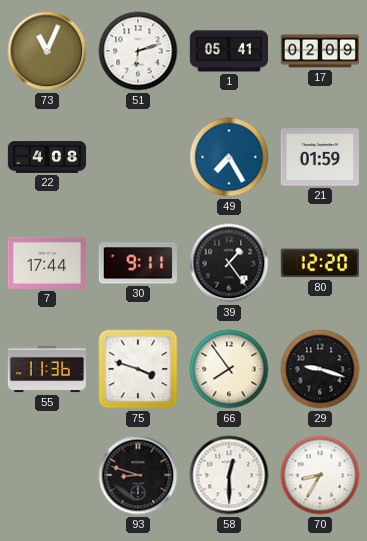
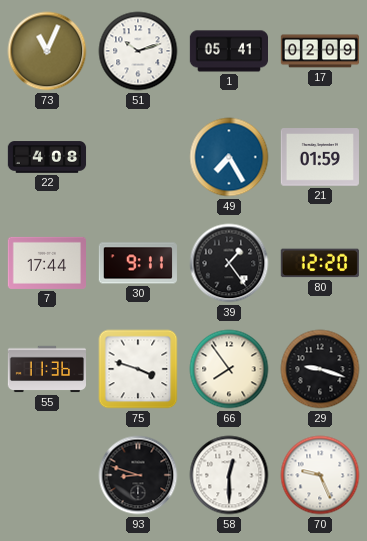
51: 6:12 -> 10:12 (138, 51)
70: 8:35 -> 9:26 (320, 475)
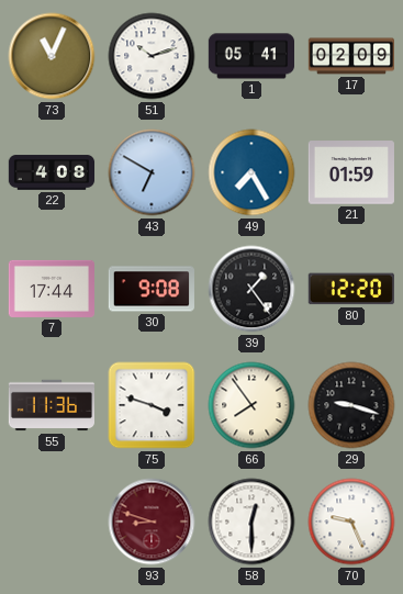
43: none -> 6:50 (152, 172)
30: 9:11 -> 9:08 (150, 289)
93 dial: black -> burgundy (152, 522)
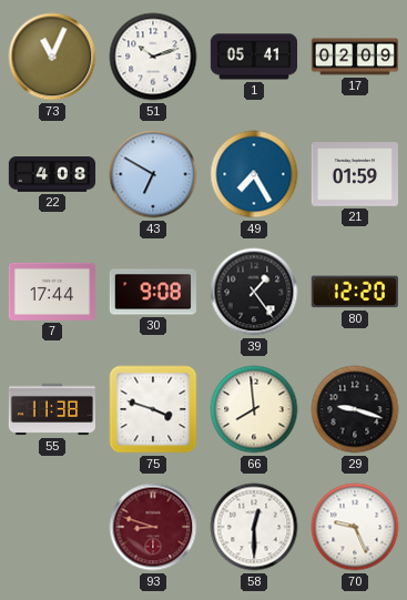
55: 11:36 -> 11:38 (51, 409)
66: 7:54 -> 7:59 (254, 409)
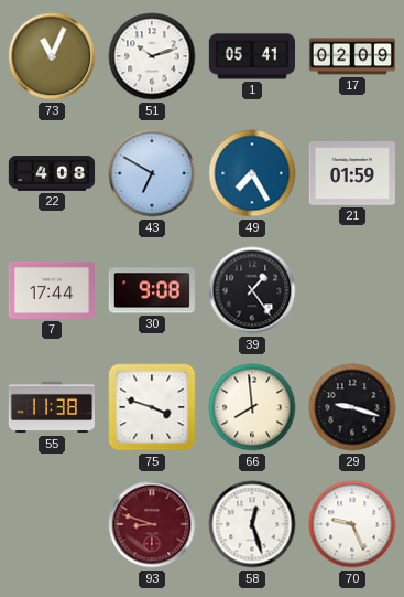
80: 12:20 -> none (355, 292)
58: 12:30 -> 12:27 (252, 524)
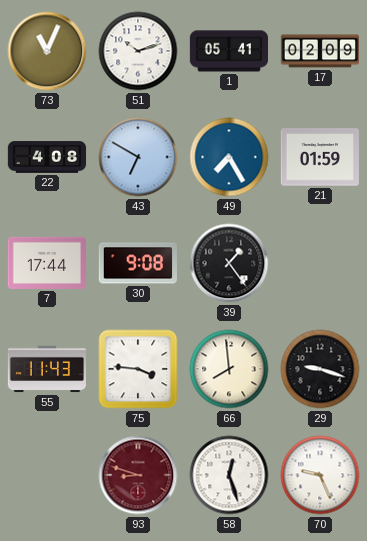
55: 11:38 -> 11:43 (46, 369)
75: 3:48 -> 3:46 (138, 369)
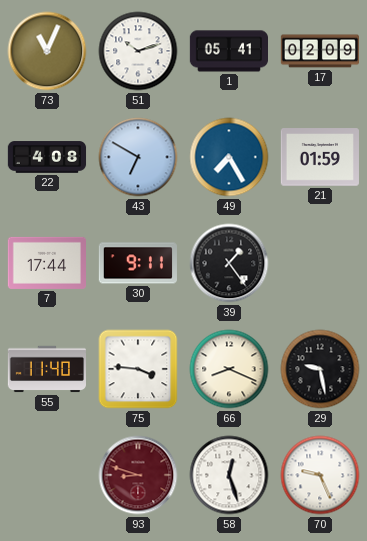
30: 9:08 -> 9:11 (137, 263)
55: 11:43 -> 11:40 (46, 369)
66: 7:59 -> 8:19 (229, 369)
29: 9:18 -> 9:28 (320, 369)
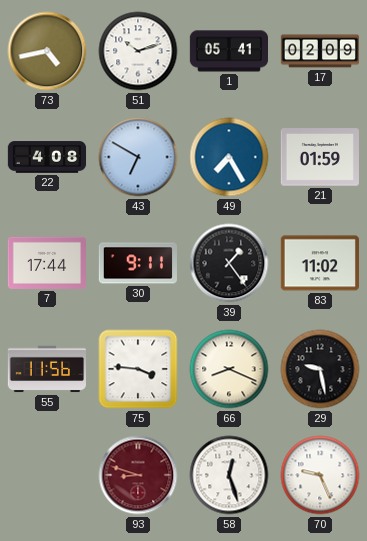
73: 11:04 -> 4:43 (47, 51)
83: none -> 11:02 (320, 263)
55: 11:40 -> 11:56 (46, 369)
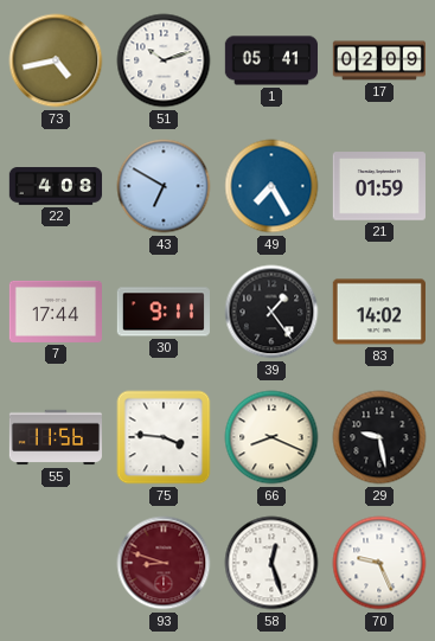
83: 11:02 -> 14:02 (379, 312)
